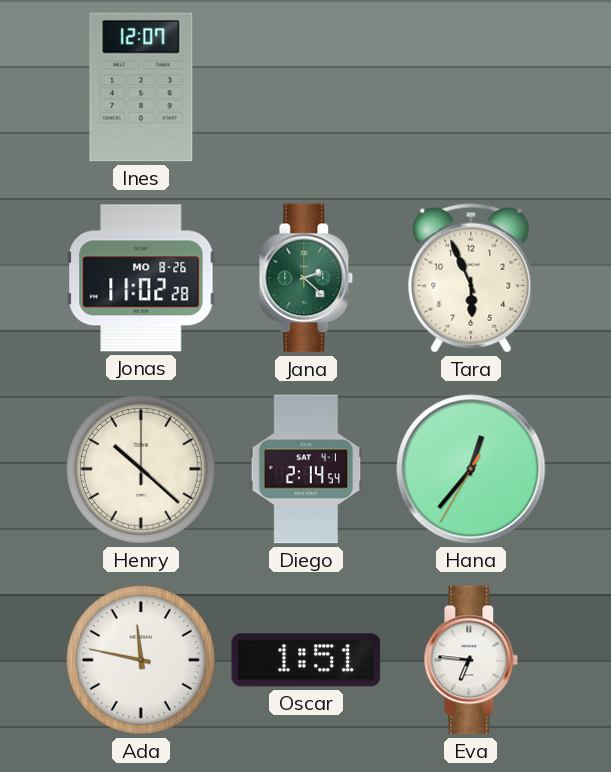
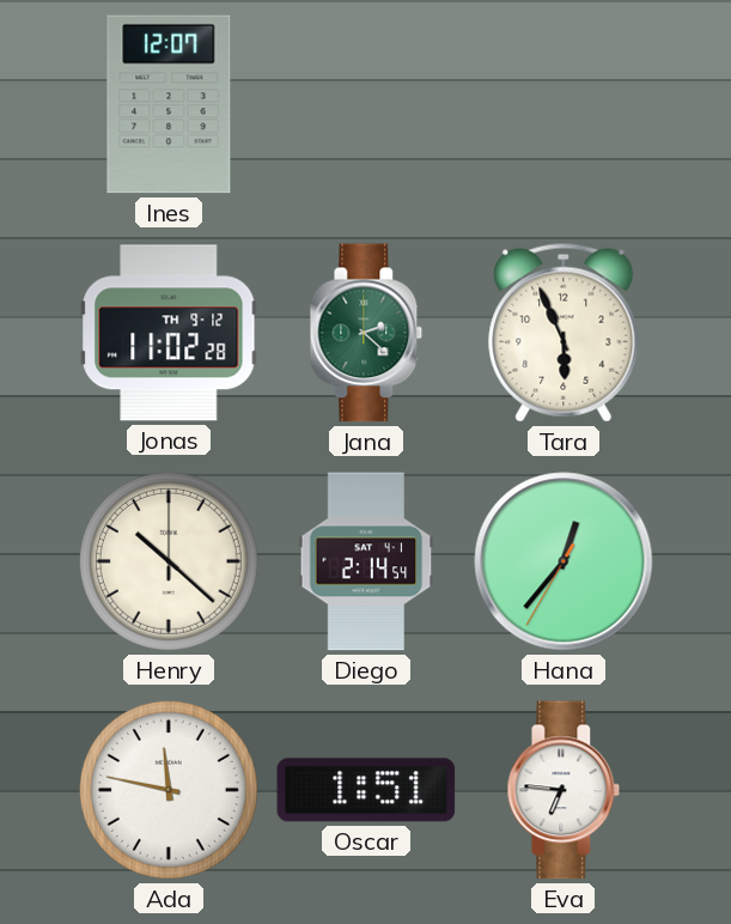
Jonas date: MO 8-26 -> TH 9-12 (169, 333)
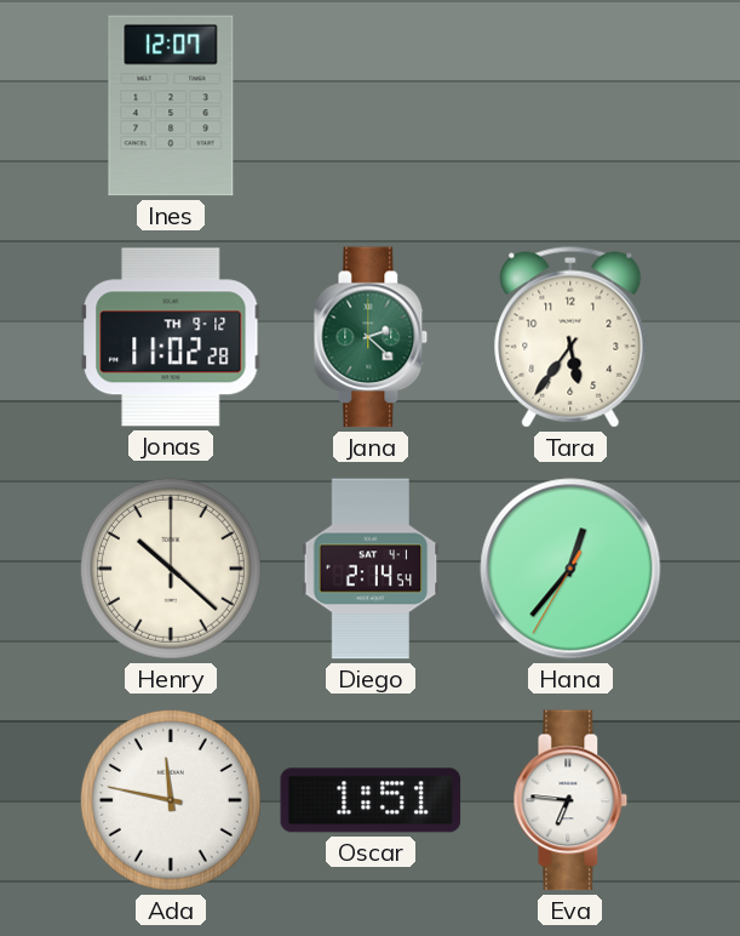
Tara: 5:56 -> 5:36 (570, 337)
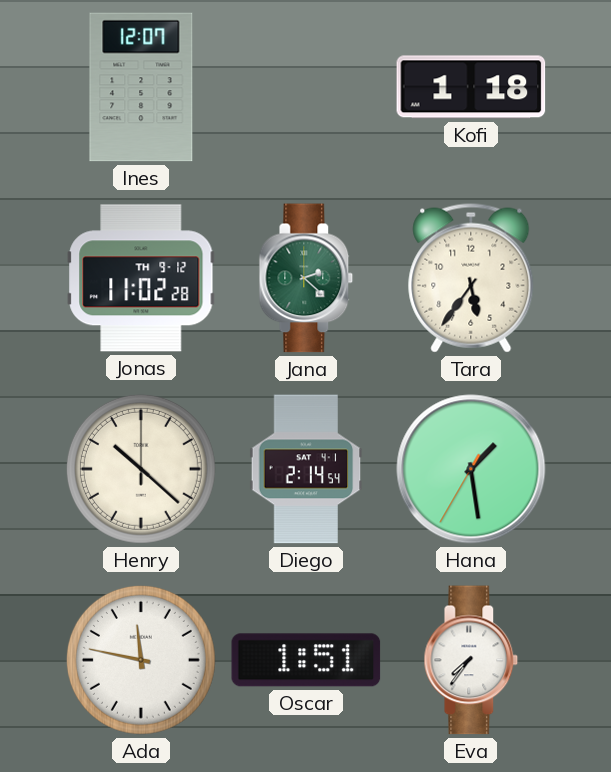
Kofi: none -> 1:18 (471, 87)
Hana: 12:36 -> 1:28 (471, 469)
Eva: 6:46 -> 7:36 (471, 660)
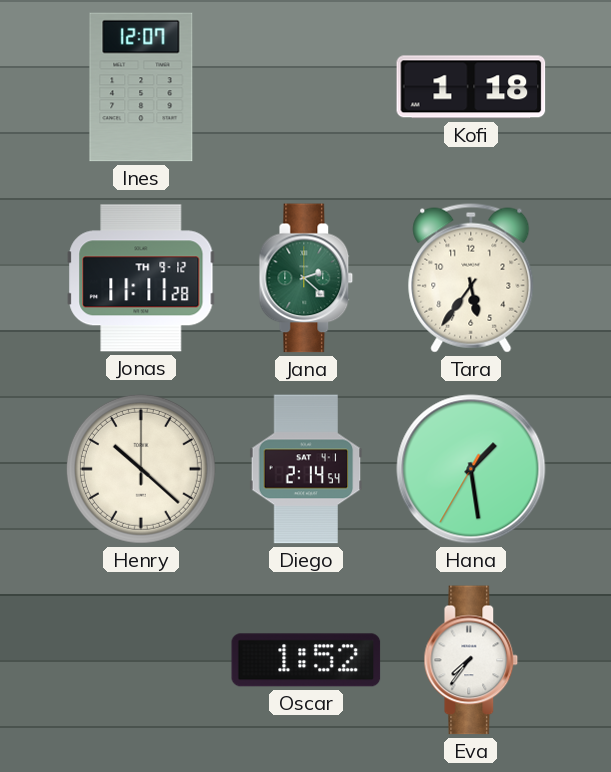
Jonas: 11:02 -> 11:11 (141, 278)
Ada: 11:47 -> none (141, 660)
Oscar: 1:51 -> 1:52 (306, 660)
